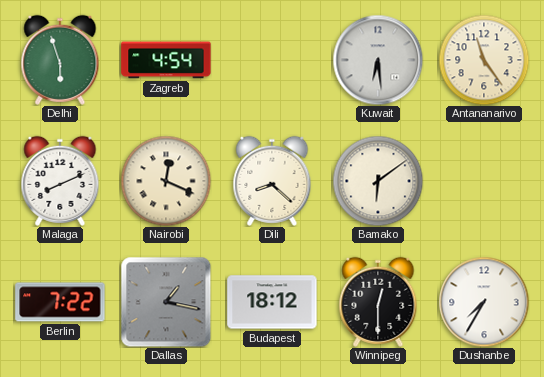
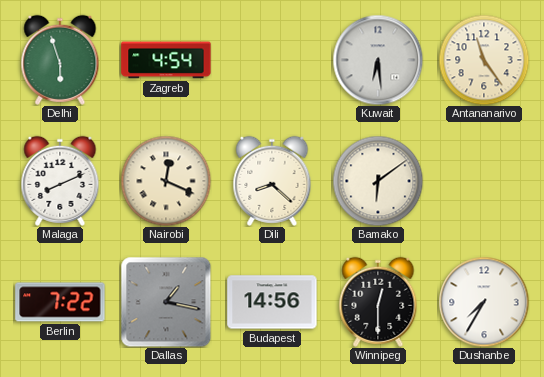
Budapest: 18:12 -> 14:56 (272, 302)
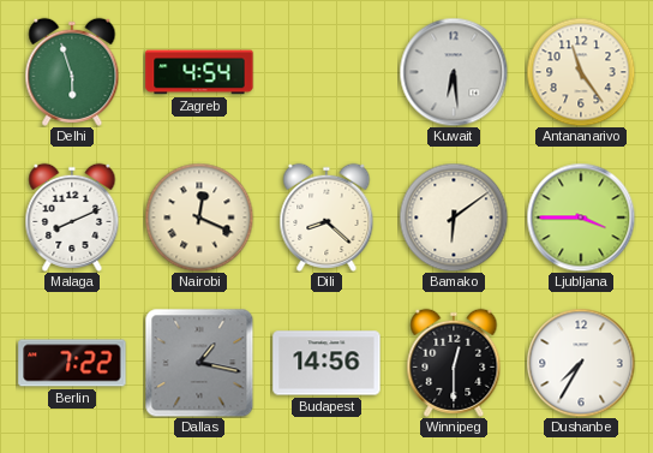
Ljubljana: none -> 3:45 (581, 217)
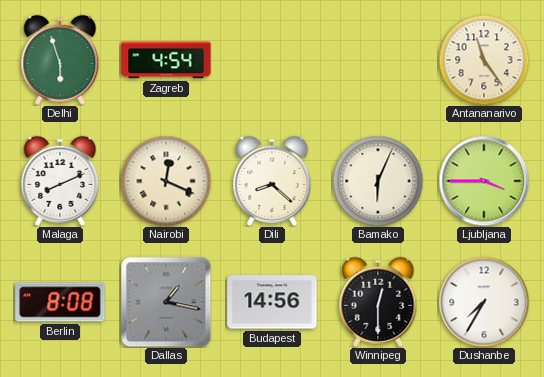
Kuwait: 6:29 -> none (454, 72)
Bamako: 6:09 -> 6:04 (378, 181)
Berlin: 7:22 -> 8:08 (60, 302)
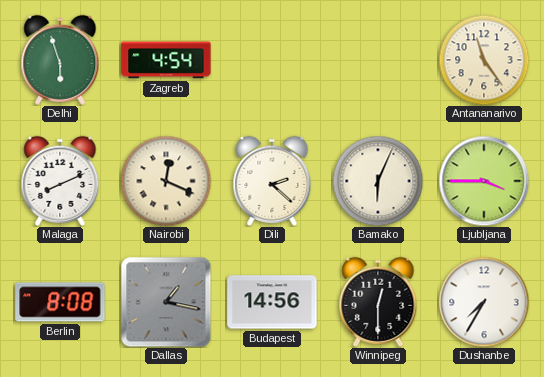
Dili: 8:22 -> 2:22 (272, 181)
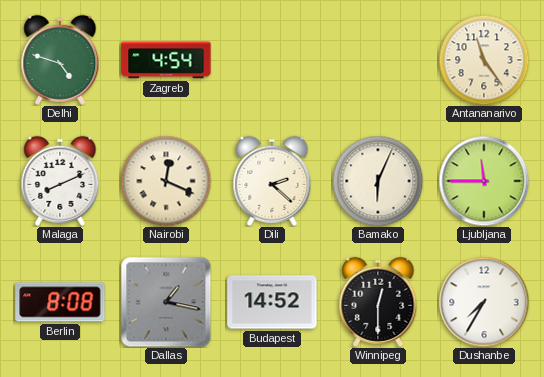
Delhi: 5:57 -> 4:48 (60, 60)
Ljubljana: 3:45 -> 11:45 (484, 181)
Budapest: 14:56 -> 14:52 (272, 302)
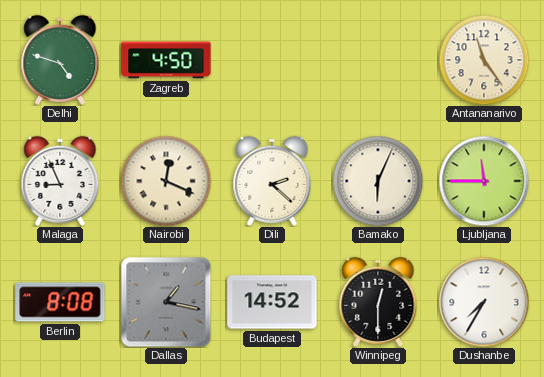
Zagreb: 4:54 -> 4:50 (166, 60)
Malaga: 8:11 -> 8:56 (60, 181)
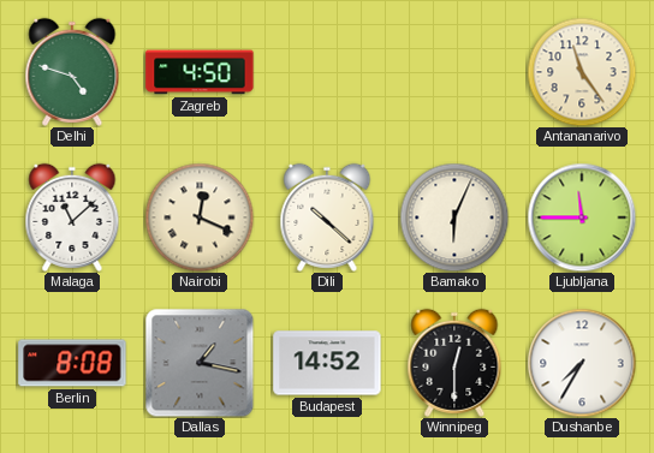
Malaga: 8:56 -> 11:08 (72, 217)
Dili: 2:22 -> 10:22 (327, 217)
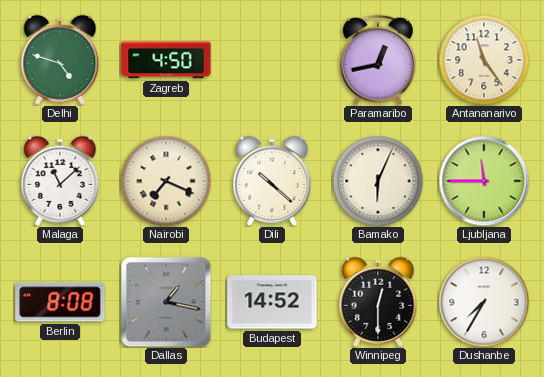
Paramaribo: none -> 12:43 (378, 60)
Nairobi: 12:19 -> 7:19 (166, 181)
